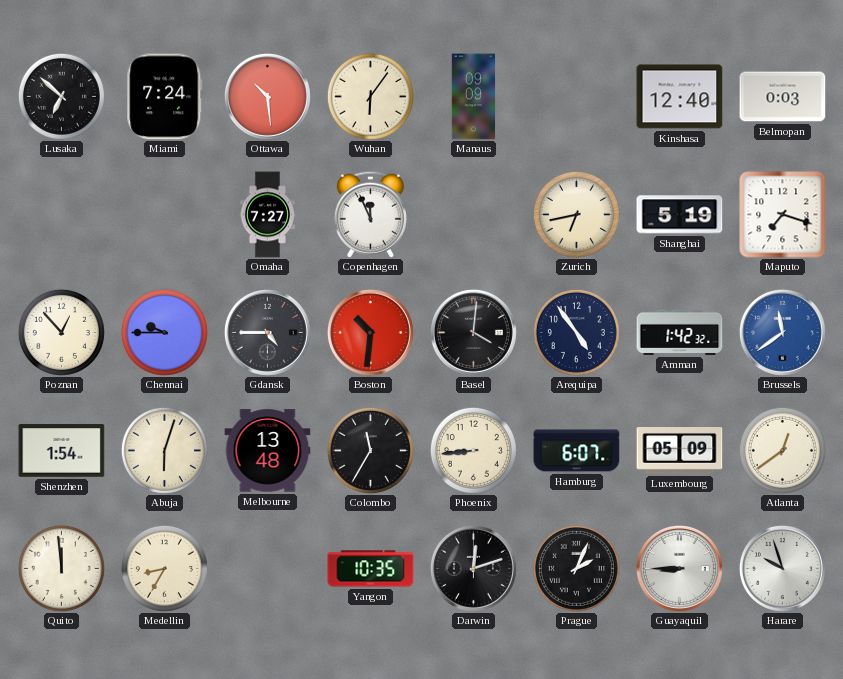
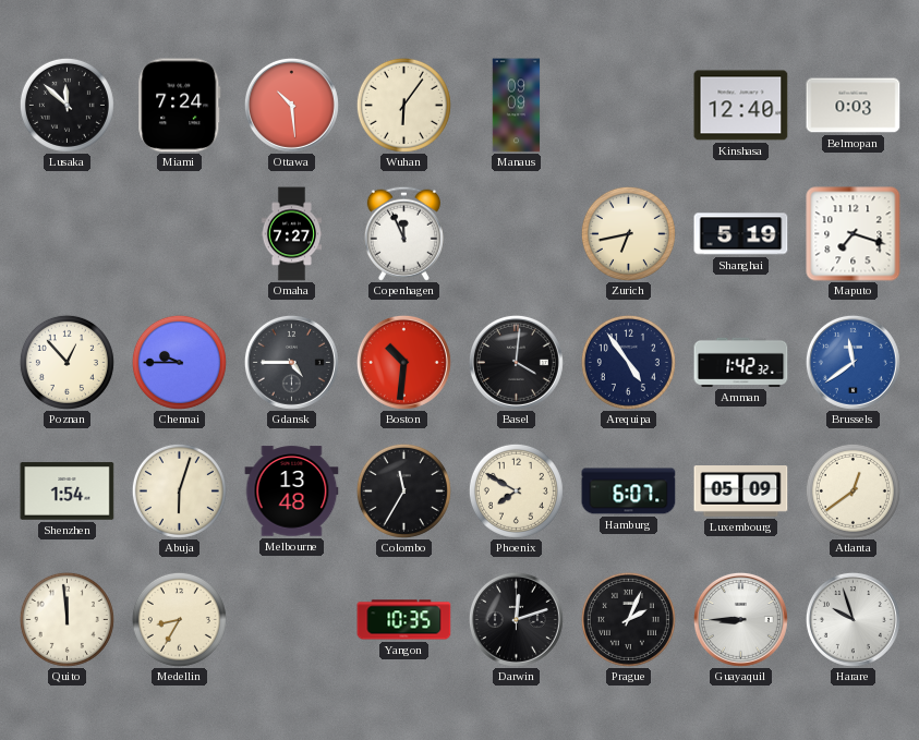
Lusaka: 6:52 -> 11:52 (66, 105)
Phoenix: 8:44 -> 7:50 (516, 490)
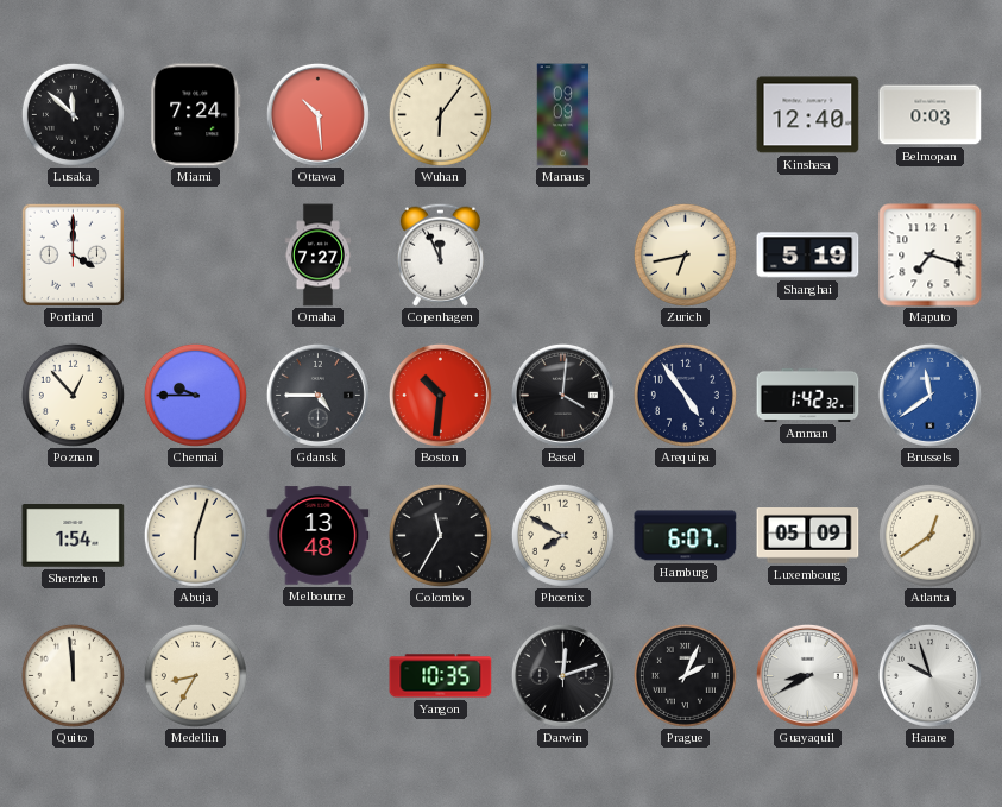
Portland: none -> 4:00 (73, 254)
Guayaquil: 8:45 -> 8:40 (807, 675)
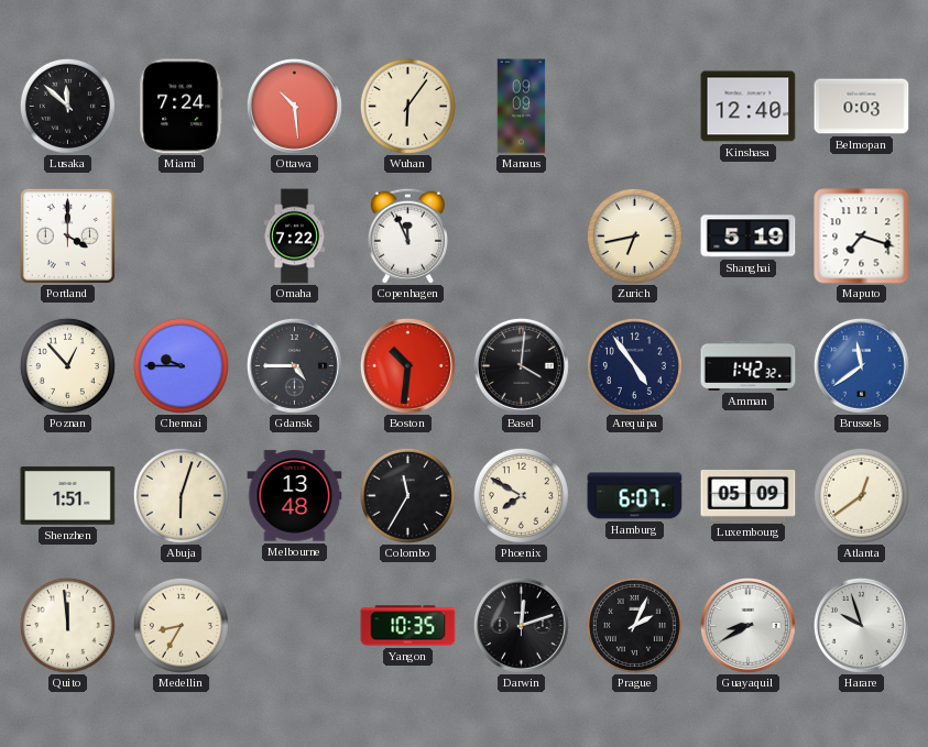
Omaha: 7:27 -> 7:22 (294, 237)
Shenzhen: 1:54 -> 1:51 (68, 496)
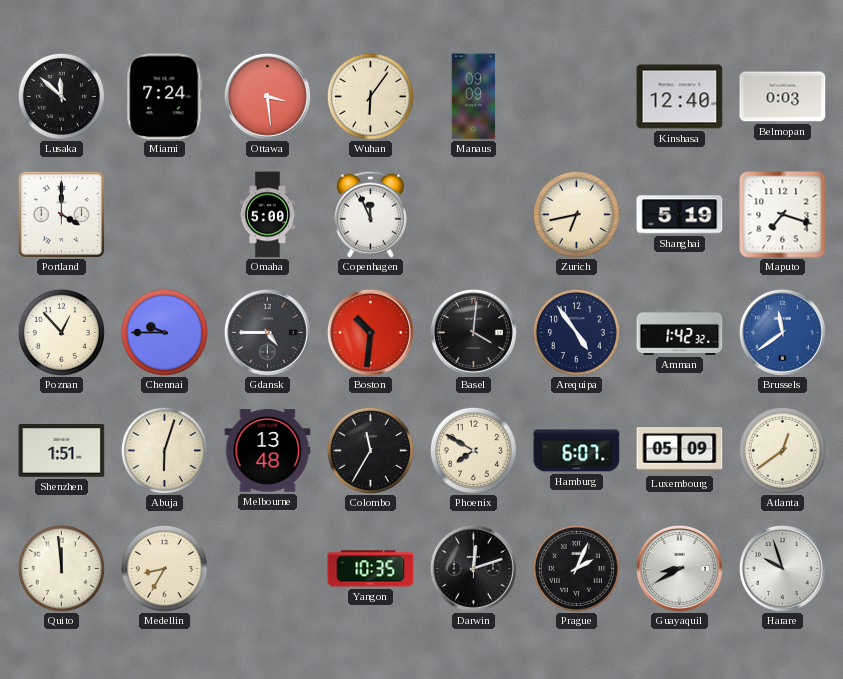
Ottawa: 10:29 -> 3:29 (267, 96)
Omaha: 7:22 -> 5:00 (267, 215)
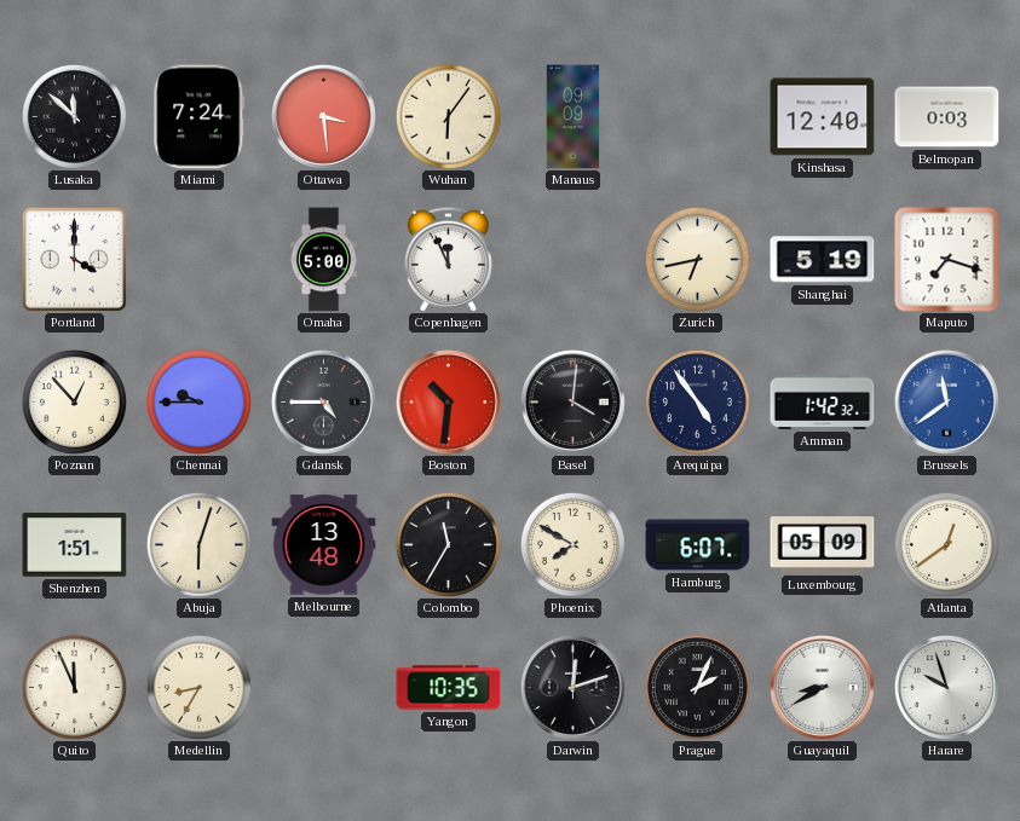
Quito: 11:59 -> 11:56 (74, 687)
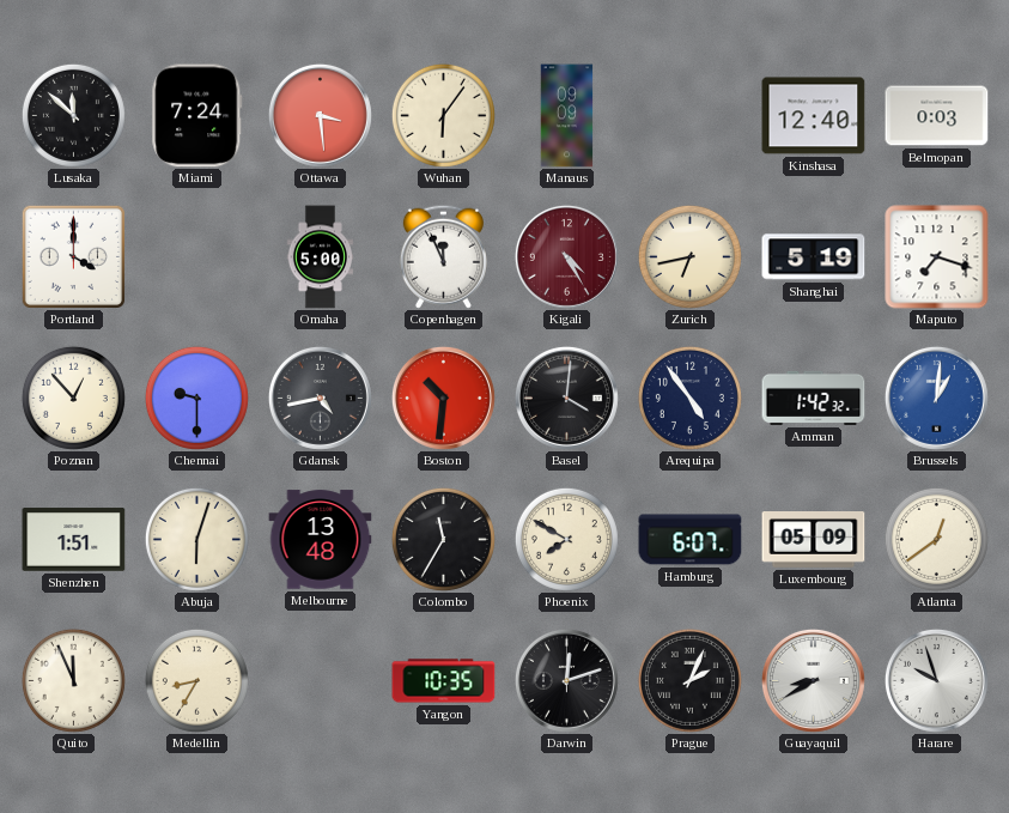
Kigali: none -> 4:25 (566, 256)
Chennai: 9:45 -> 9:30 (196, 398)
Gdansk: 4:45 -> 4:43 (320, 398)
Brussels: 11:39 -> 1:01 (936, 398)
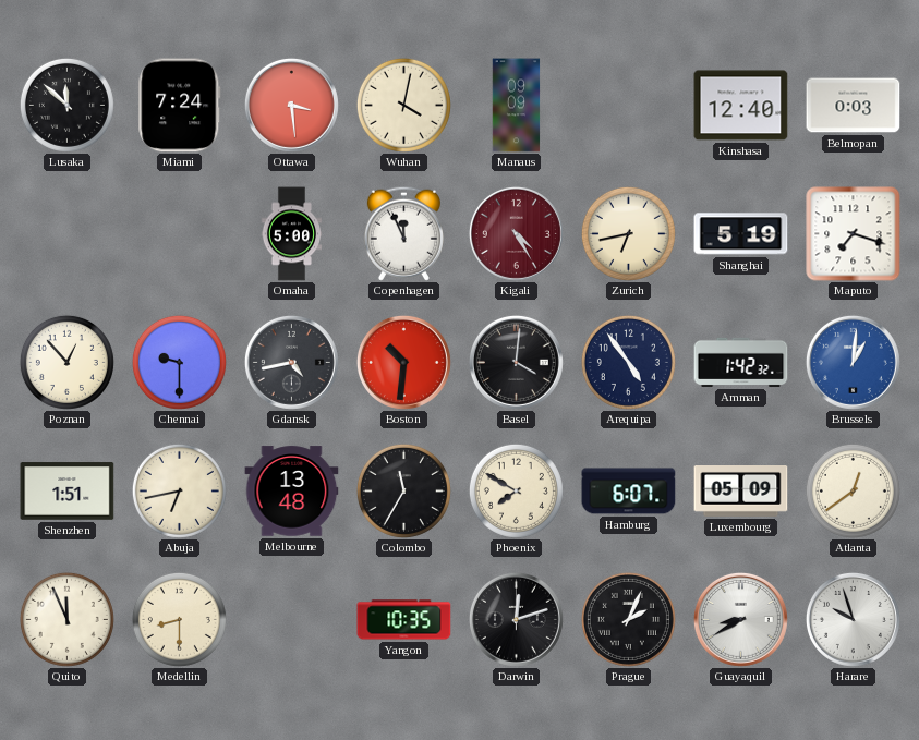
Wuhan: 6:06 -> 4:02 (403, 105)
Portland: 4:00 -> none (73, 256)
Abuja: 6:03 -> 6:43 (179, 490)
Medellin: 8:35 -> 8:30 (179, 619)
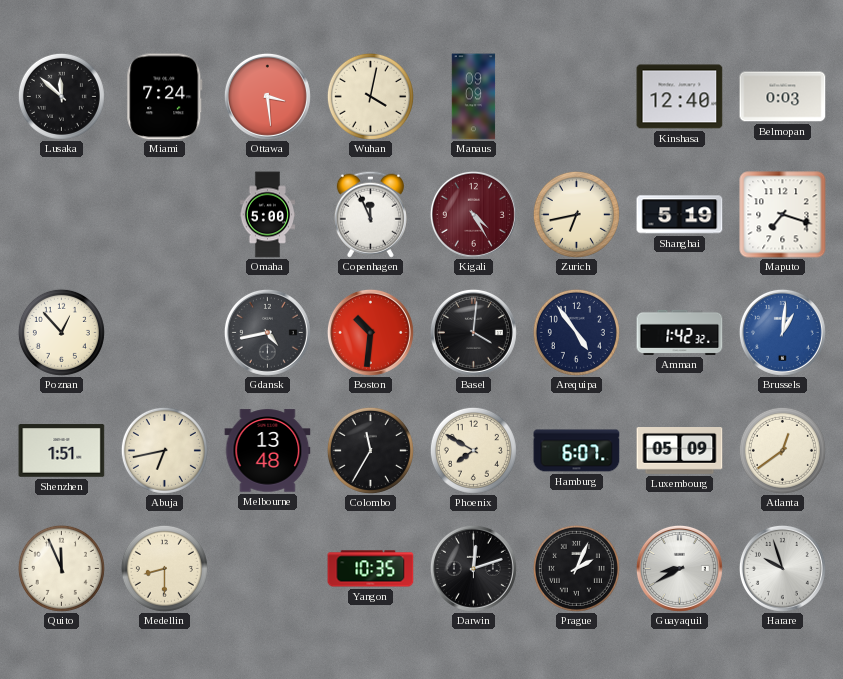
Chennai: 9:30 -> none (179, 362)
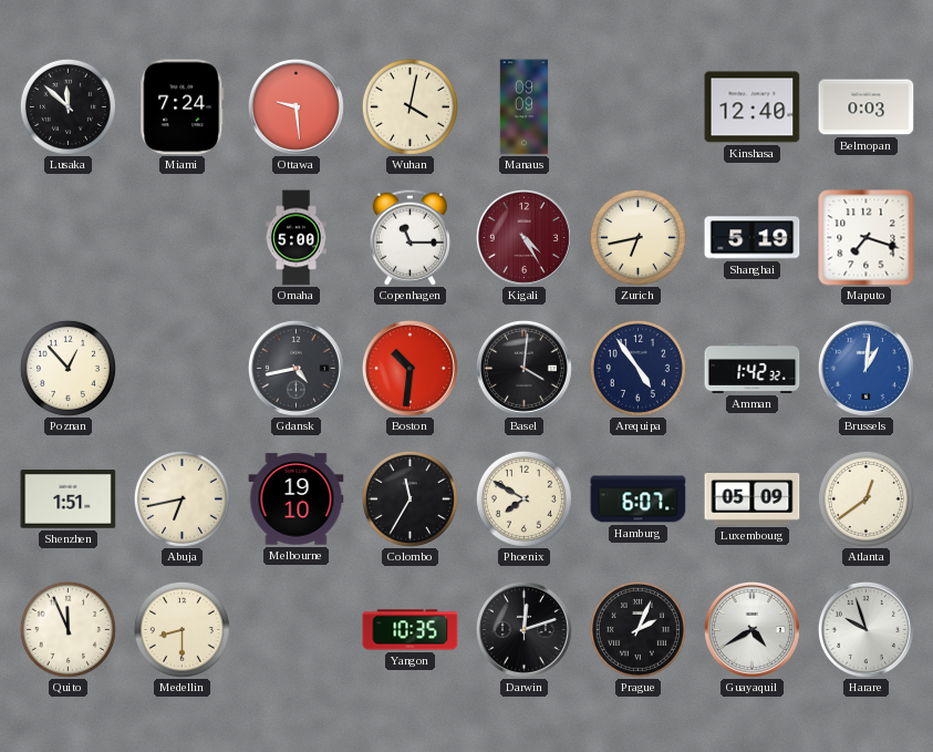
Ottawa: 3:29 -> 9:29 (296, 106)
Copenhagen: 11:56 -> 11:15 (410, 237)
Melbourne: 13:48 -> 19:10 (297, 499)
Guayaquil: 8:40 -> 4:40 (751, 629)
